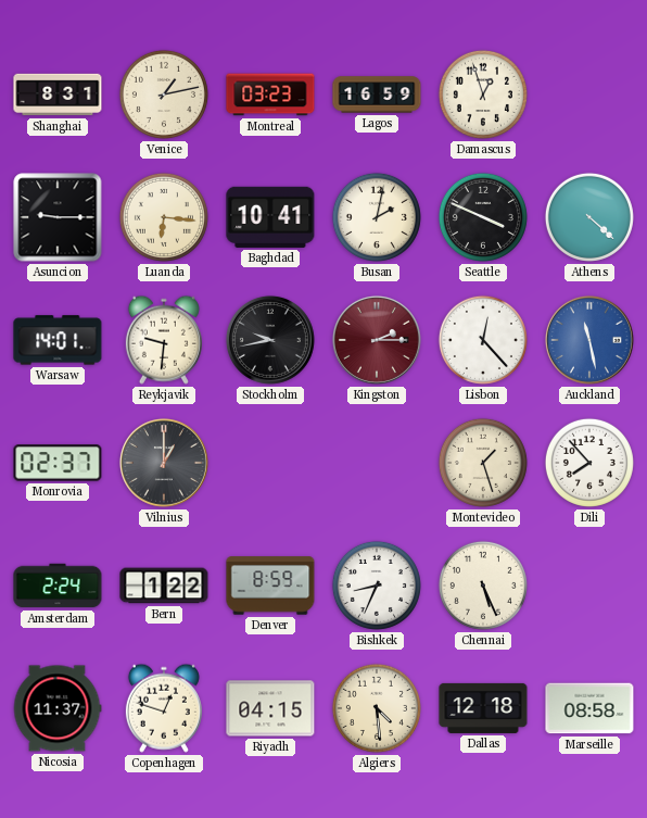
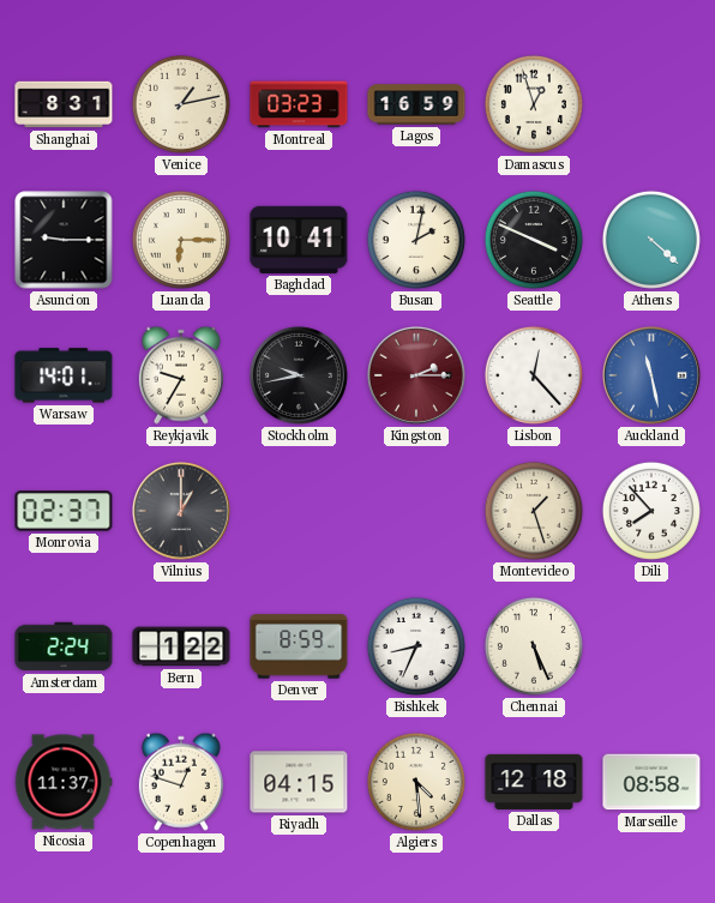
Luanda: 6:16 -> 6:15 (181, 240)
Reykjavik: 9:31 -> 9:35 (181, 375)
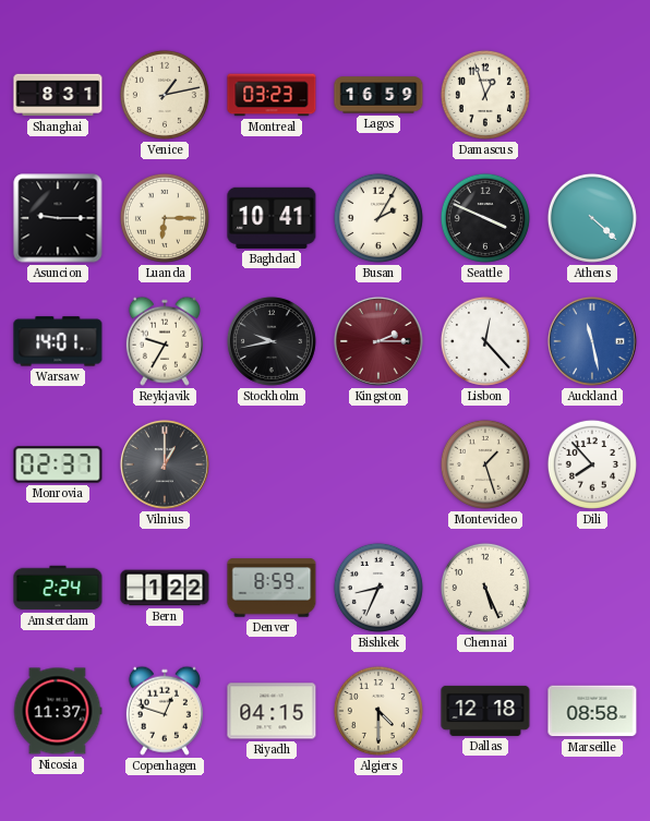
Busan: 2:02 -> 2:05 (378, 218)
Algiers: 4:29 -> 4:30 (378, 711)
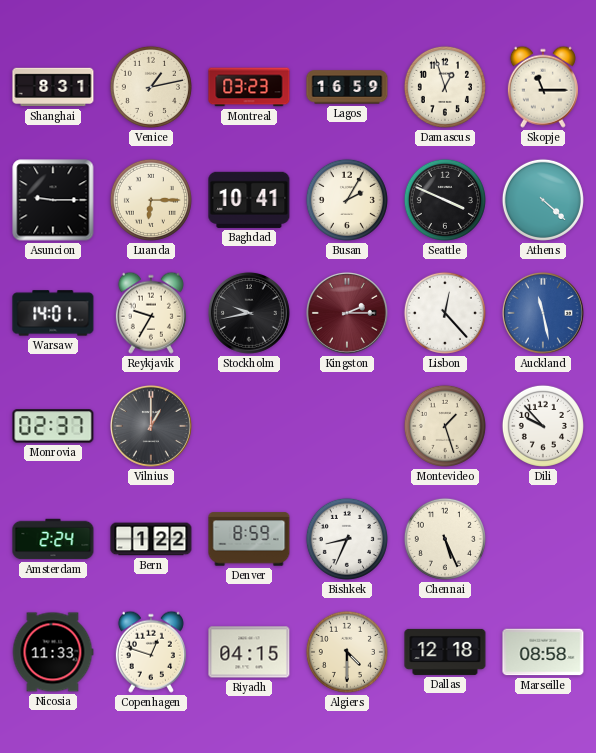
Skopje: none -> 11:15 (543, 87)
Dili: 7:53 -> 9:53 (543, 426)
Nicosia: 11:37 -> 11:33 (53, 652)
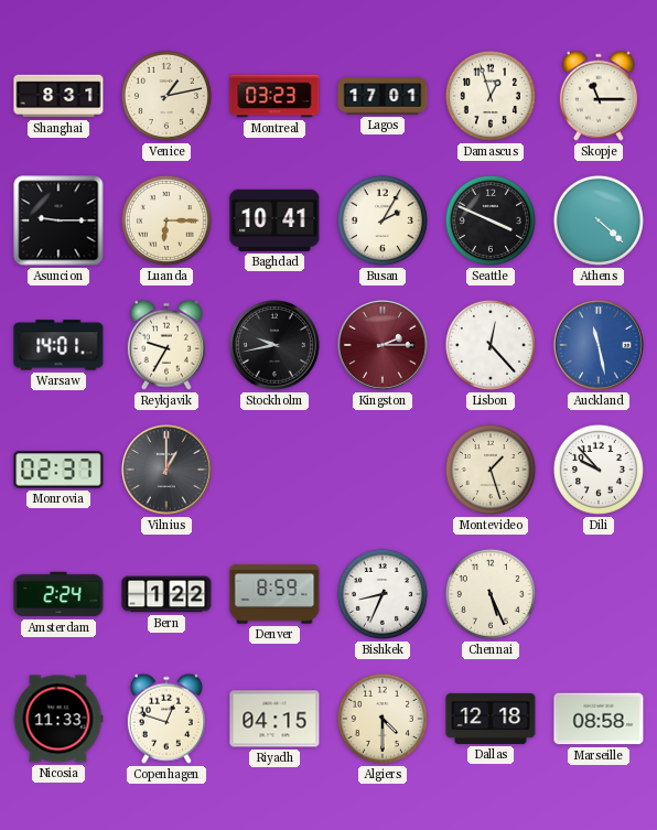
Lagos: 16:59 -> 17:01 (383, 96)
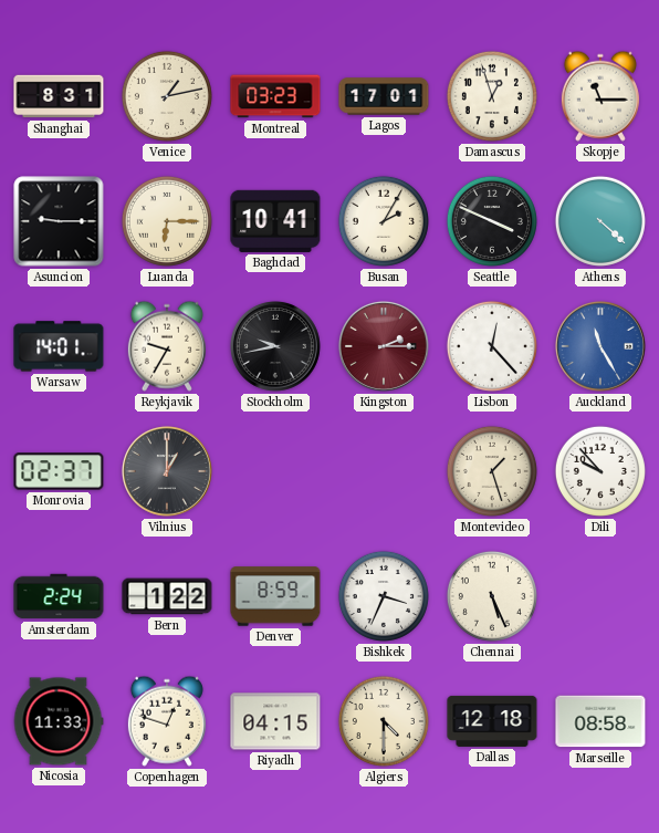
Auckland: 11:28 -> 11:25 (600, 346)
Bishkek: 8:34 -> 3:34 (384, 596)
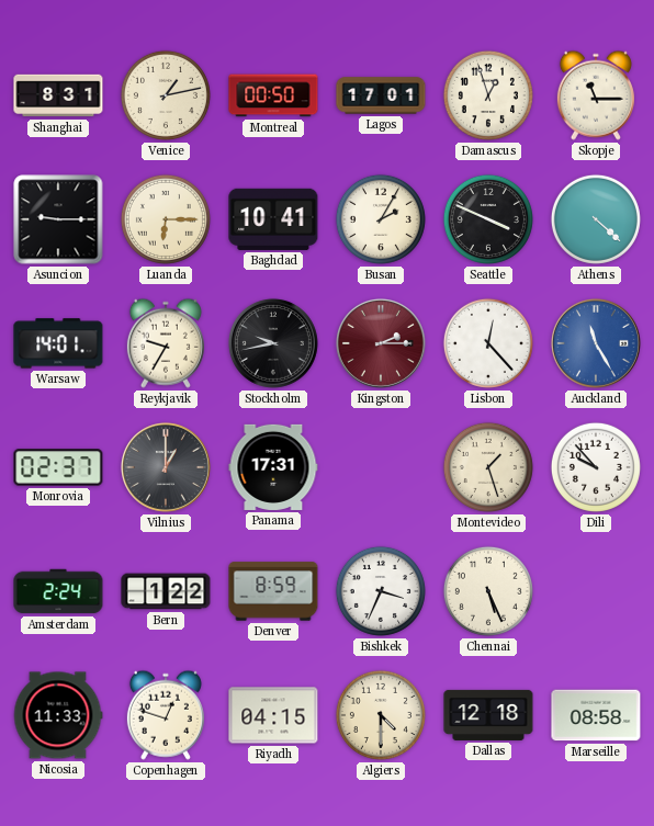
Montreal: 03:23 -> 00:50 (273, 95)
Panama: none -> 17:31 (273, 467)
